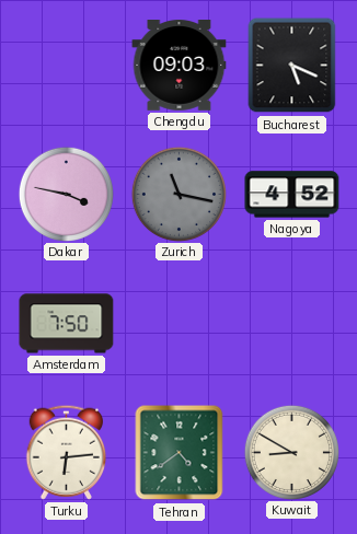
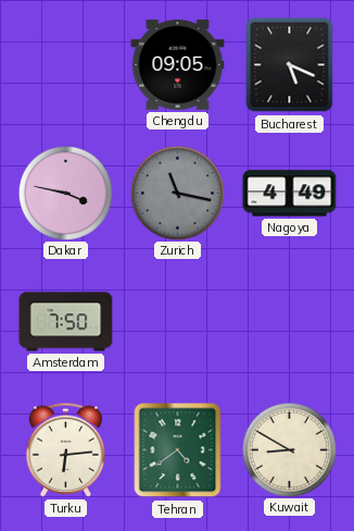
Chengdu: 09:03 -> 09:05 (178, 65)
Nagoya: 4:52 -> 4:49 (290, 194)
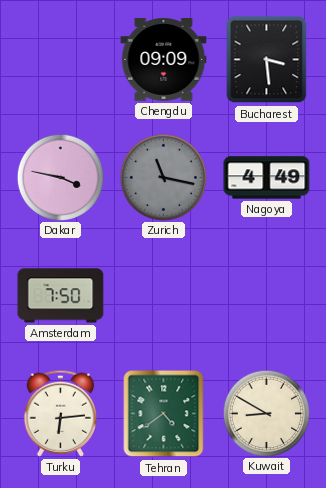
Chengdu: 09:05 -> 09:09 (164, 60)
Bucharest: 5:19 -> 3:29 (267, 60)
